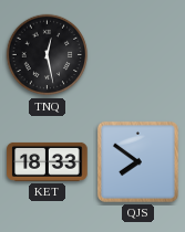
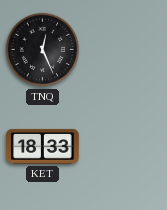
TNQ: 12:28 -> 12:26 (43, 50)
QJS: 7:51 -> none (137, 161)
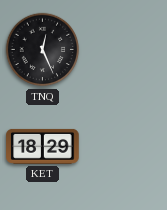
KET: 18:33 -> 18:29 (43, 146)
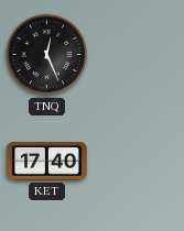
KET: 18:29 -> 17:40 (47, 161)
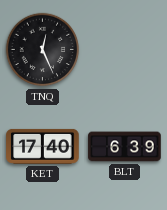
BLT: none -> 6:39 (125, 147)
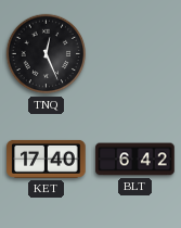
BLT: 6:39 -> 6:42 (135, 160)
